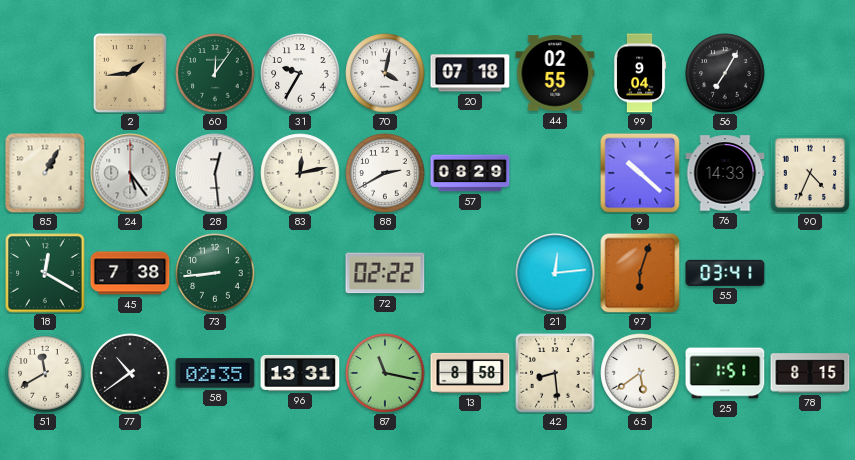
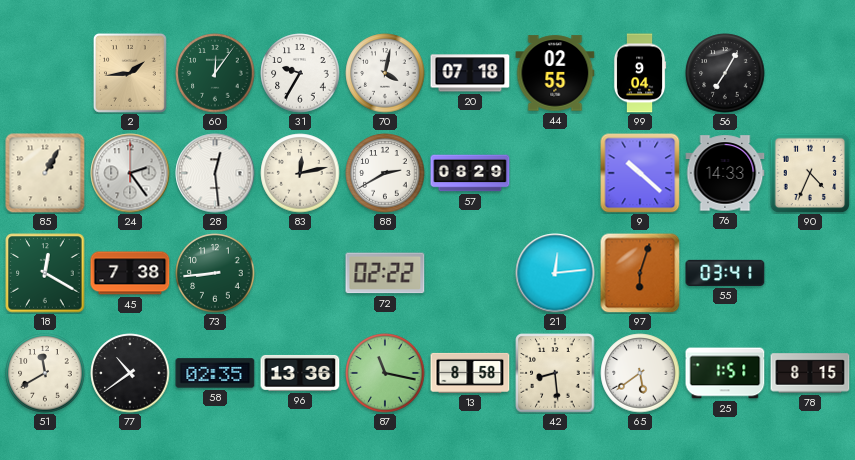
24: 5:24 -> 2:24 (130, 173)
96: 13:31 -> 13:36 (300, 373)
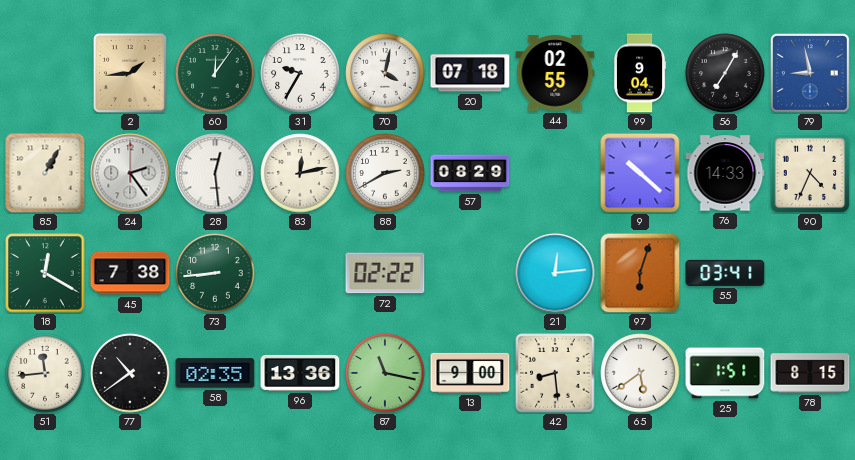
79: none -> 8:58 (810, 73)
51: 11:40 -> 11:44 (45, 373)
13: 8:58 -> 9:00 (470, 373)
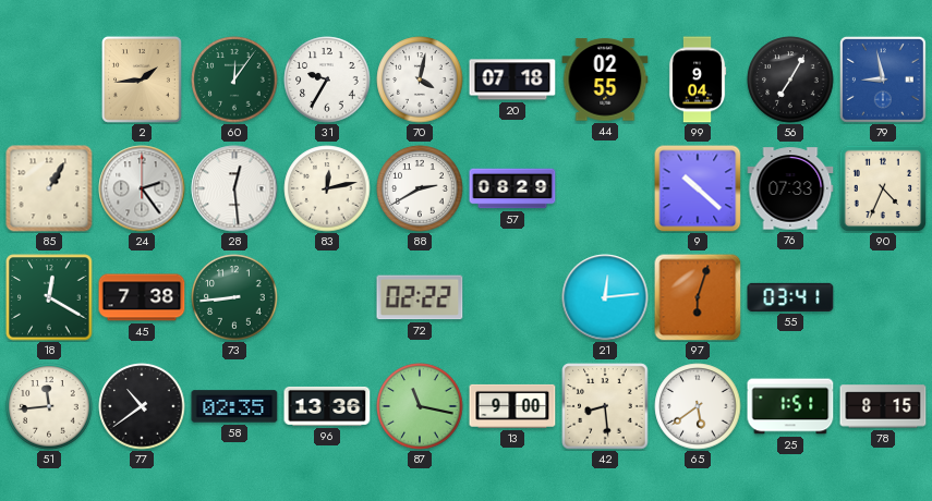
76: 14:33 -> 07:33 (790, 188)
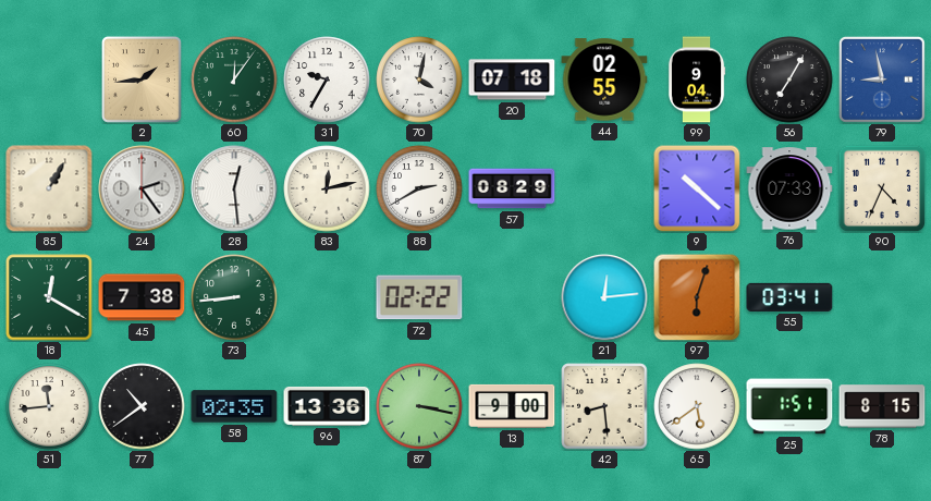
87: 11:17 -> 3:17 (419, 406)
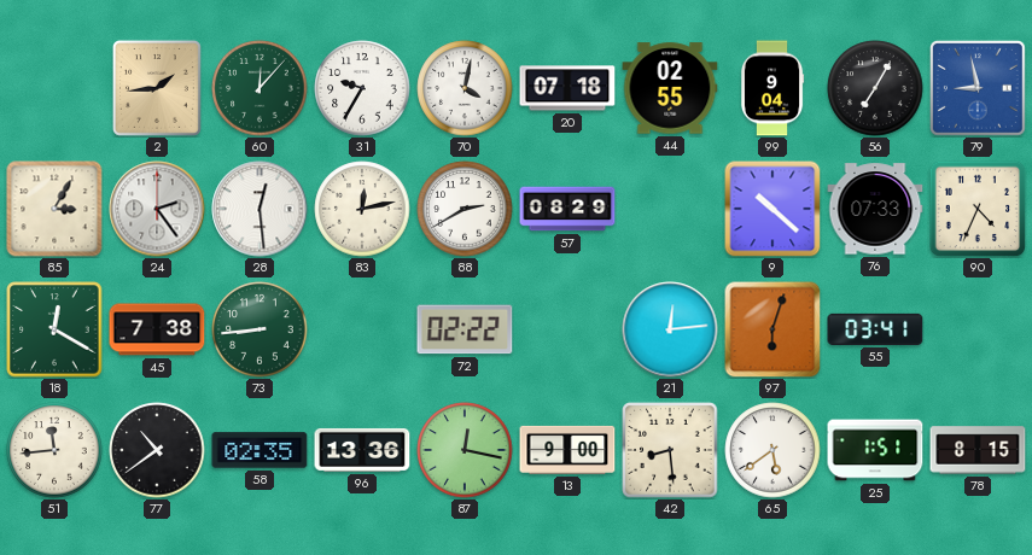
60: 12:06 -> 12:07 (260, 88)
85: 1:05 -> 3:05 (54, 209)
87: 3:17 -> 12:17 (465, 450)
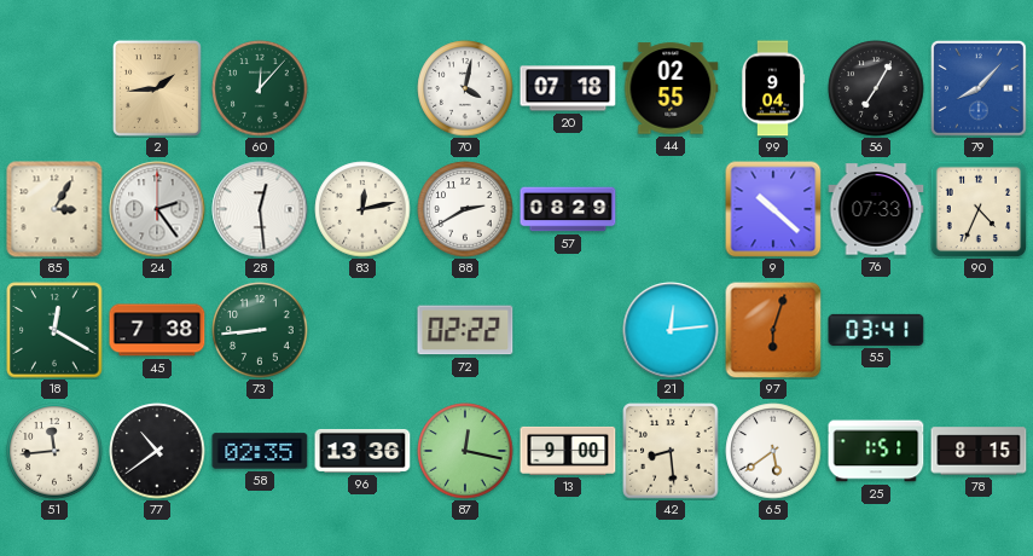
31: 9:35 -> none (362, 88)
79: 8:58 -> 8:07 (979, 88)
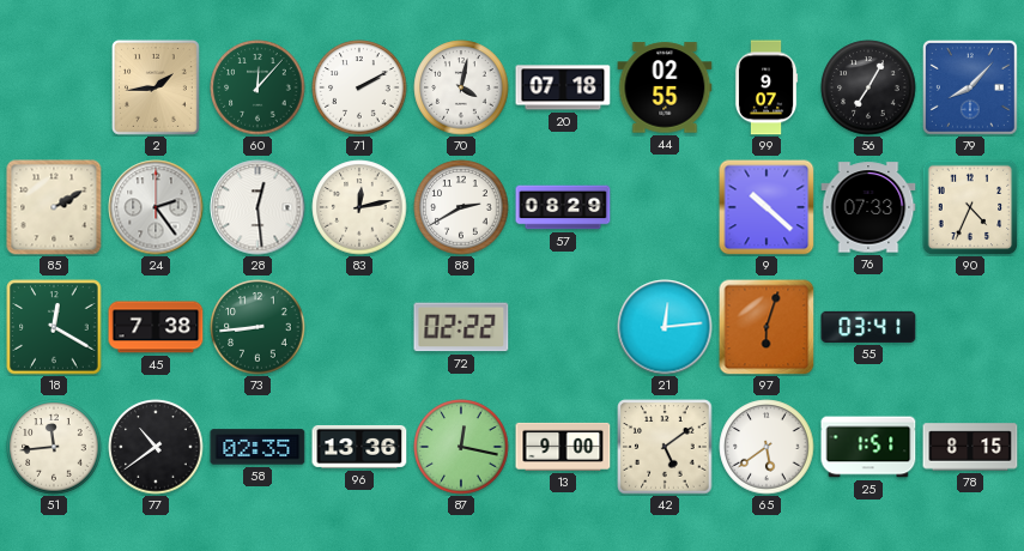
71: none -> 2:10 (359, 87)
99: 9:04 -> 9:07 (767, 87)
85: 3:05 -> 2:10 (54, 207)
42: 8:29 -> 5:09 (665, 447)
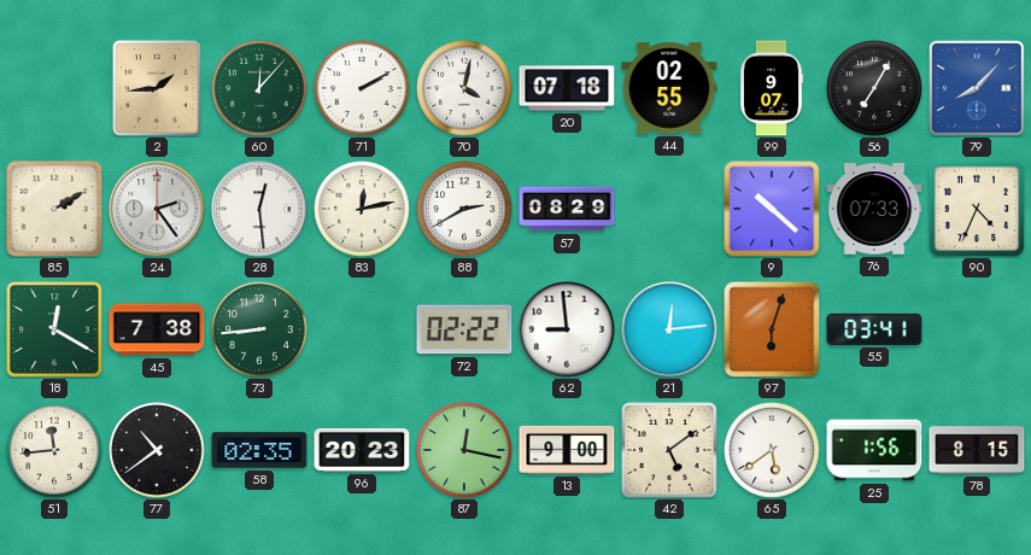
62: none -> 8:59 (567, 329)
96: 13:36 -> 20:23 (362, 450)
25: 1:51 -> 1:56 (874, 450)
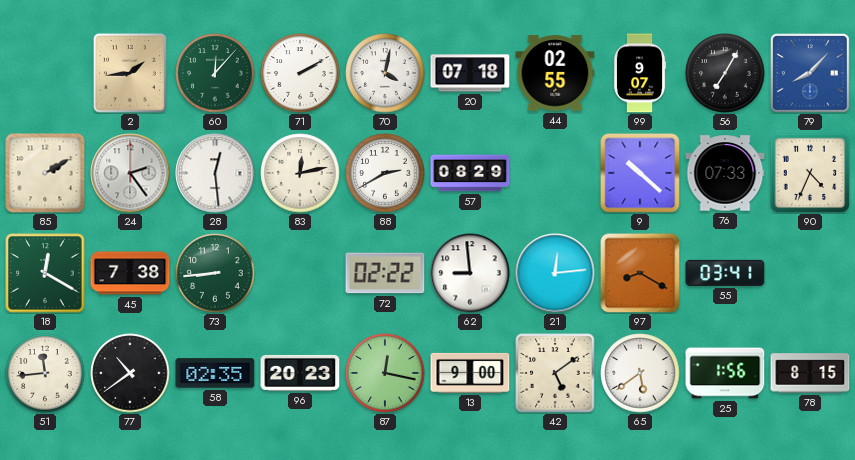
97: 6:03 -> 8:20 (640, 273)
